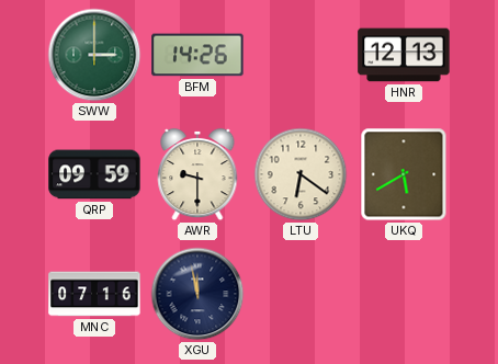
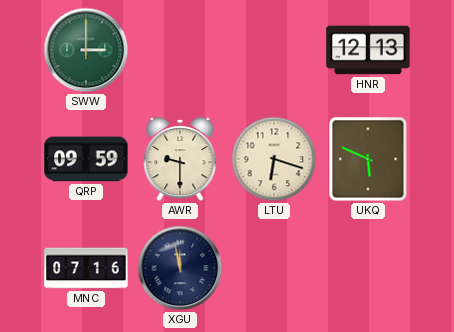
BFM: 14:26 -> none (197, 55)
LTU: 6:21 -> 6:18 (274, 159)
UKQ: 5:40 -> 5:49 (368, 159)
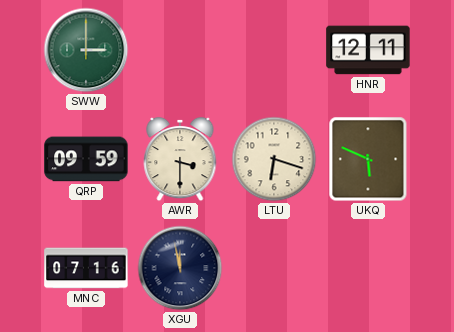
HNR: 12:13 -> 12:11 (368, 50)
AWR: 9:30 -> 3:30 (180, 159)
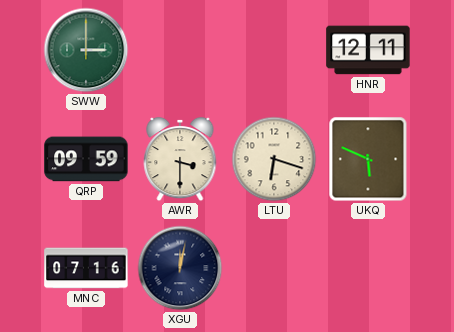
XGU: 11:58 -> 12:02 (180, 268)
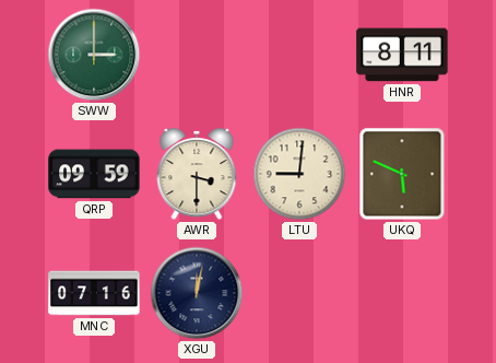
HNR: 12:11 -> 8:11 (402, 55)
LTU: 6:18 -> 9:01 (299, 174)
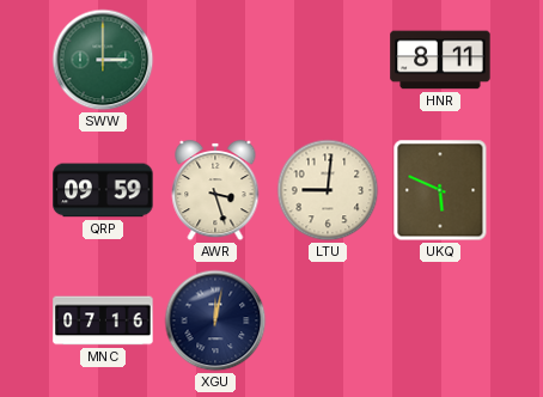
AWR: 3:30 -> 3:27 (215, 190)
